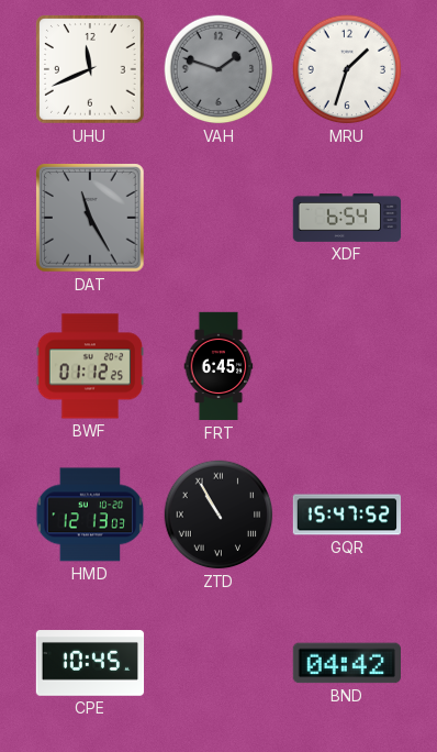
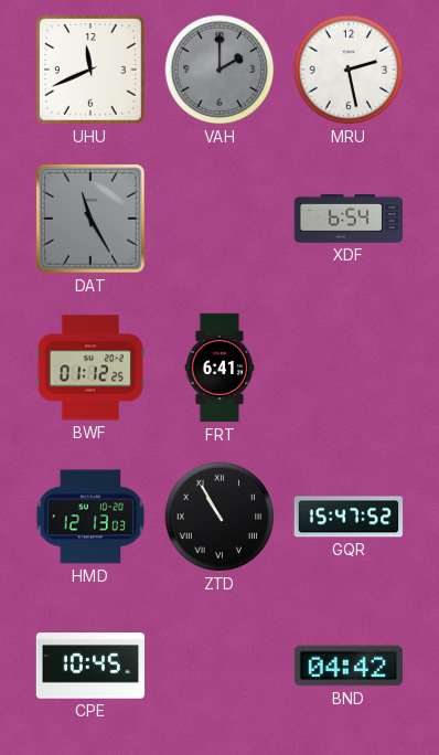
VAH: 1:48 -> 2:00 (219, 70)
MRU: 1:33 -> 2:28 (349, 70)
FRT: 6:45 -> 6:41 (219, 368)
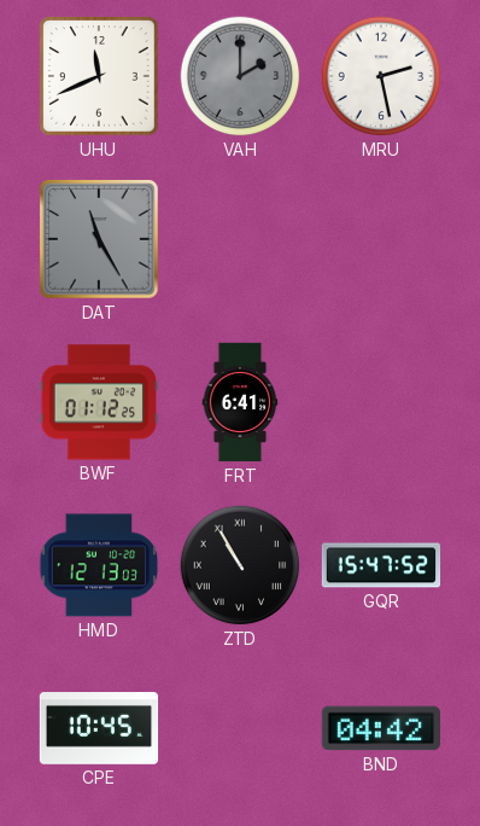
XDF: 6:54 -> none (349, 219)
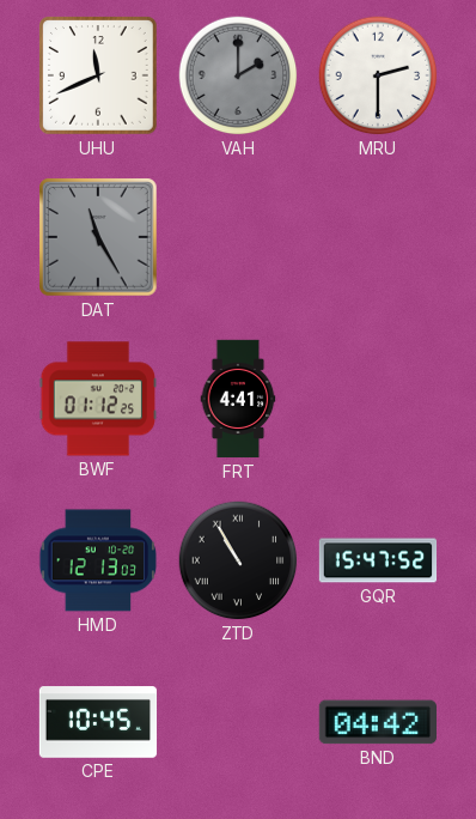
MRU: 2:28 -> 2:30 (378, 75)
FRT: 6:41 -> 4:41 (238, 399)
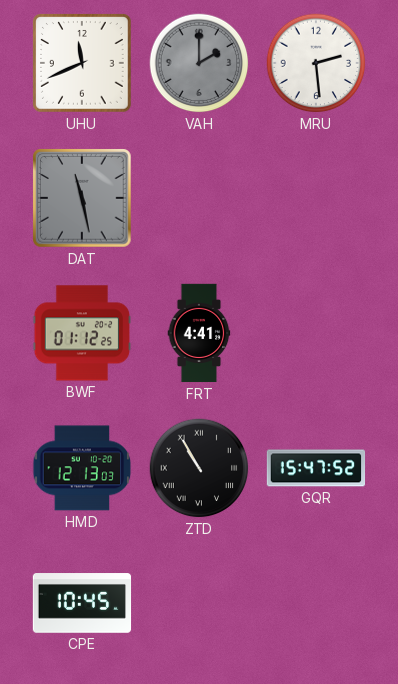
MRU: 2:30 -> 2:29 (316, 63)
DAT: 11:25 -> 11:28 (83, 199)
BND: 04:42 -> none (377, 722)
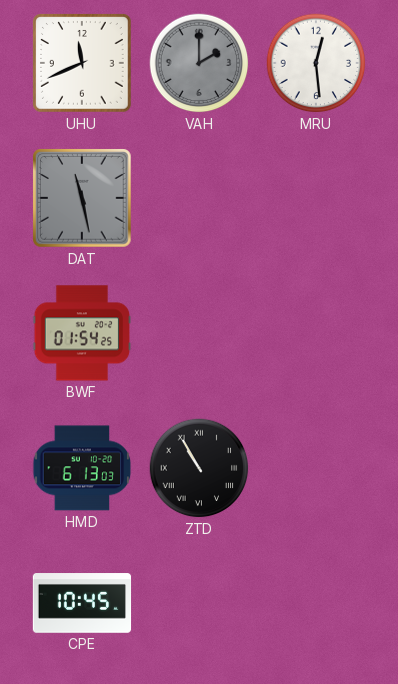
MRU: 2:29 -> 12:29 (316, 63)
BWF: 01:12 -> 01:54 (81, 333)
FRT: 4:41 -> none (199, 333)
HMD: 12:13 -> 6:13 (82, 468)
GQR: 15:47 -> none (316, 468)
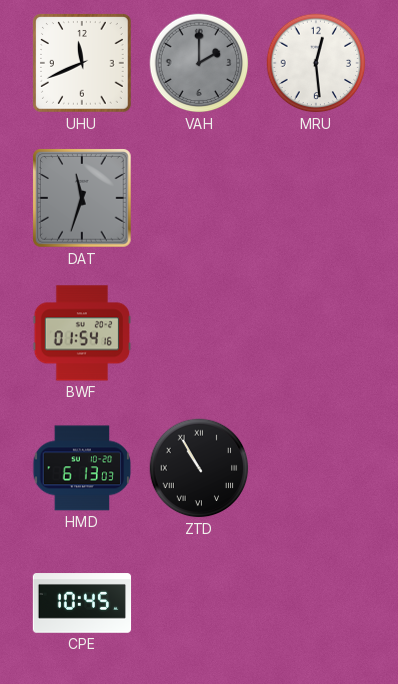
DAT: 11:28 -> 11:33 (83, 199)
BWF: 01:54:25 -> 01:54:16 (81, 333)
